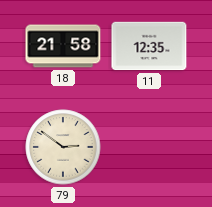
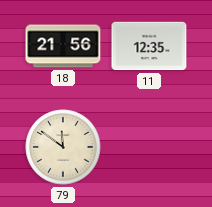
18: 21:58 -> 21:56 (63, 46)
79: 2:51 -> 11:51 (63, 147)
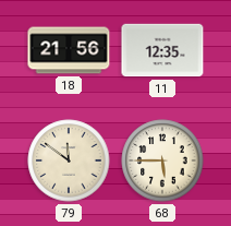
68: none -> 5:45 (162, 160)
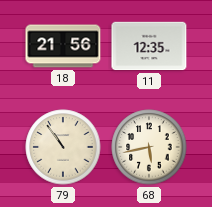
79: 11:51 -> 10:54 (63, 147)
68: 5:45 -> 5:43 (149, 147)
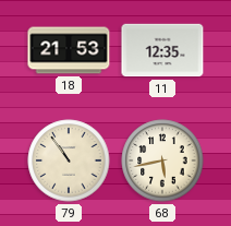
18: 21:56 -> 21:53 (69, 50)
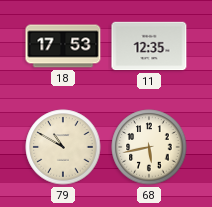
18: 21:53 -> 17:53 (63, 46)
79: 10:54 -> 10:50 (63, 147)
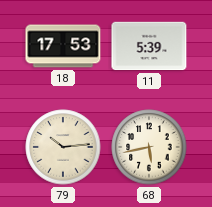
11: 12:35 -> 5:39 (149, 46)
79: 10:50 -> 10:14 (63, 147)
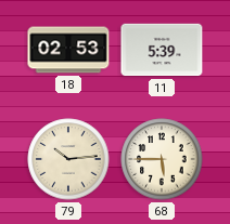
18: 17:53 -> 02:53 (68, 50)
68: 5:43 -> 5:45 (162, 159)
